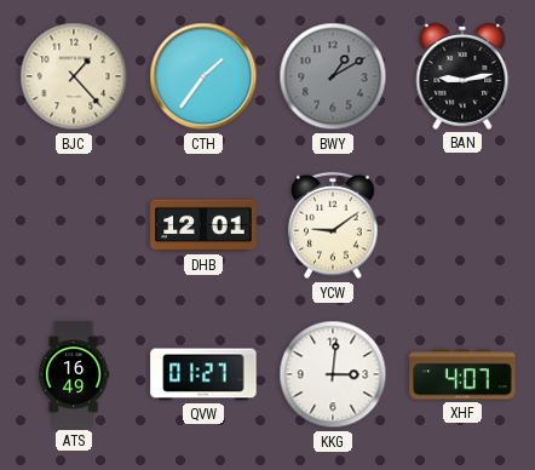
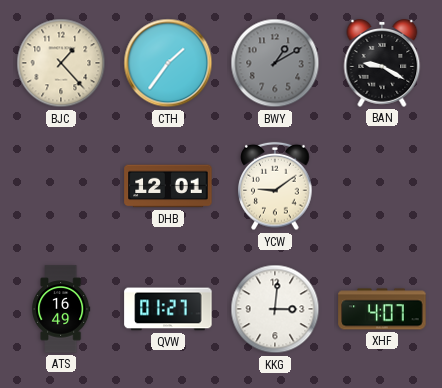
BAN: 9:13 -> 9:20 (382, 63)
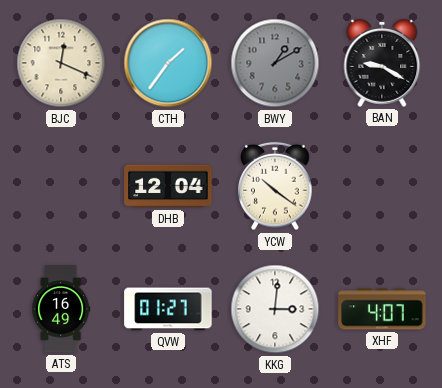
BJC: 1:23 -> 12:19 (61, 63)
DHB: 12:01 -> 12:04 (168, 186)
YCW: 9:09 -> 10:21 (275, 186)
